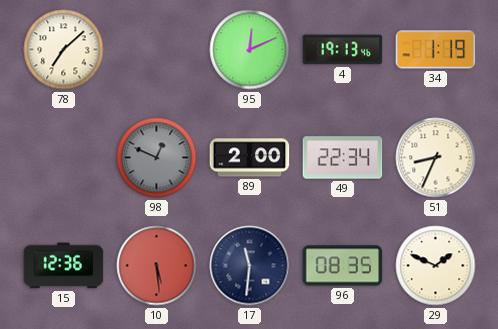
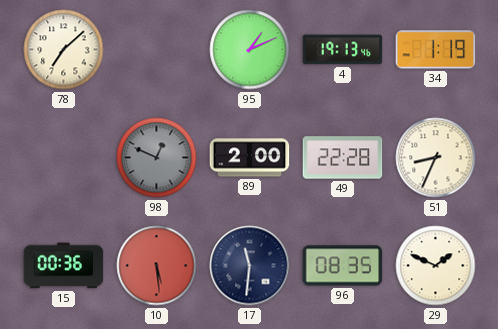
95: 12:11 -> 1:11 (250, 50)
49: 22:34 -> 22:28 (343, 158)
15: 12:36 -> 00:36 (64, 266)
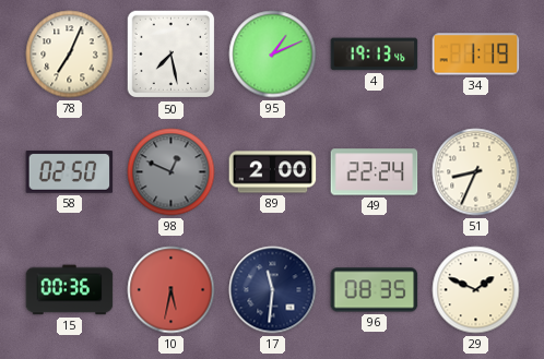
78: 7:08 -> 7:04 (70, 55)
50: none -> 7:28 (172, 55)
58: none -> 02:50 (70, 172)
49: 22:28 -> 22:24 (375, 172)
10: 5:29 -> 5:32 (172, 290)
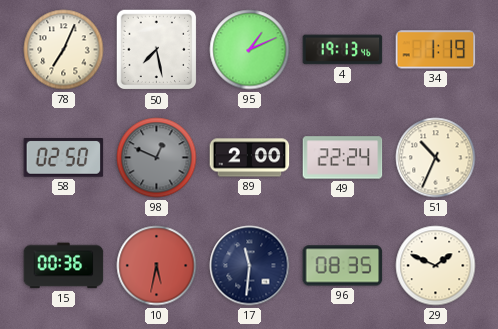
51: 8:34 -> 10:34 (436, 158)
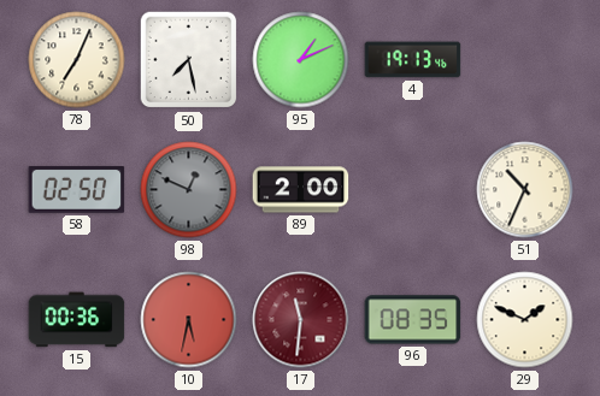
34: 1:19 -> none (436, 50)
49: 22:24 -> none (343, 158)
17 dial: navy -> burgundy (301, 320)
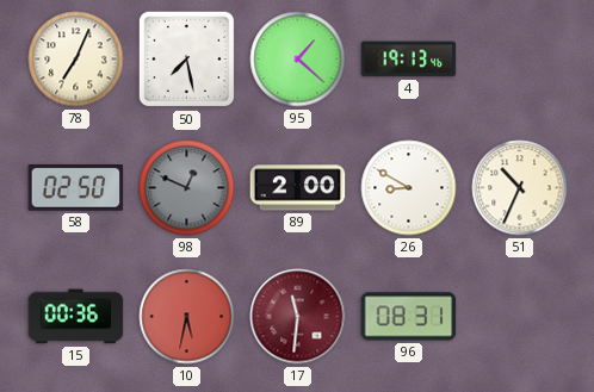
95: 1:11 -> 1:22 (298, 60)
26: none -> 8:50 (409, 188)
96: 08:35 -> 08:31 (409, 317)
29: 1:49 -> none (525, 320)
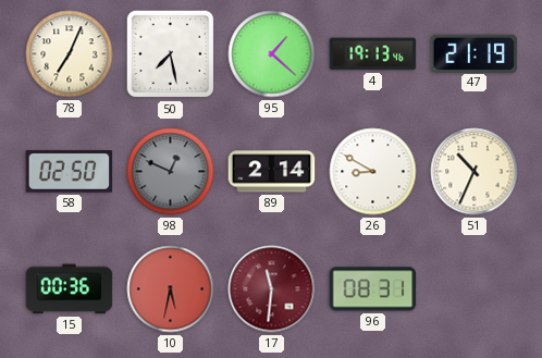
47: none -> 21:19 (475, 53)
89: 2:00 -> 2:14 (272, 172)
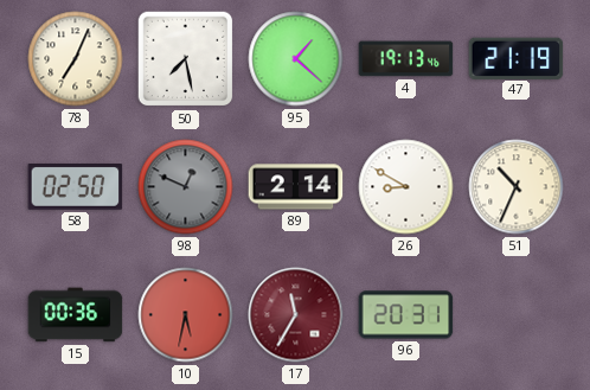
17: 11:31 -> 11:35 (296, 315)
96: 08:31 -> 20:31 (406, 315)
